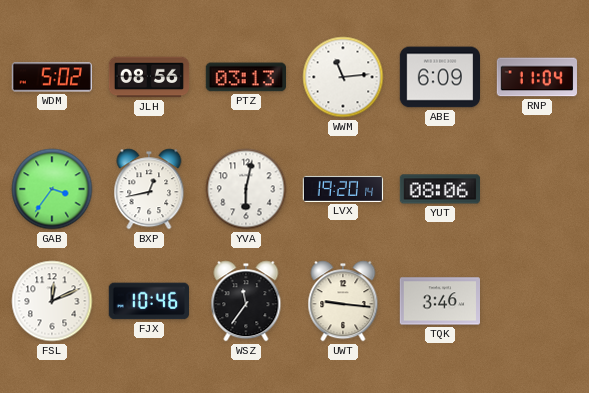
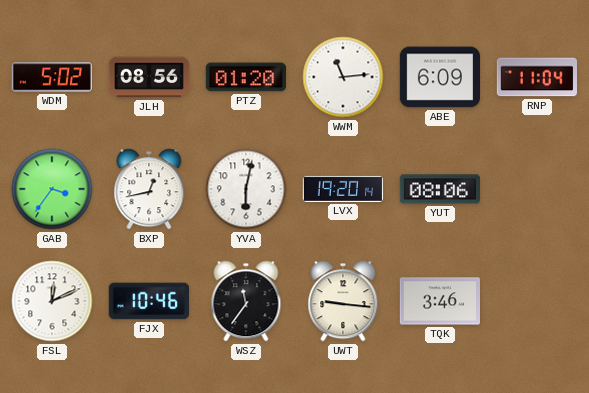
PTZ: 03:13 -> 01:20 (245, 77)
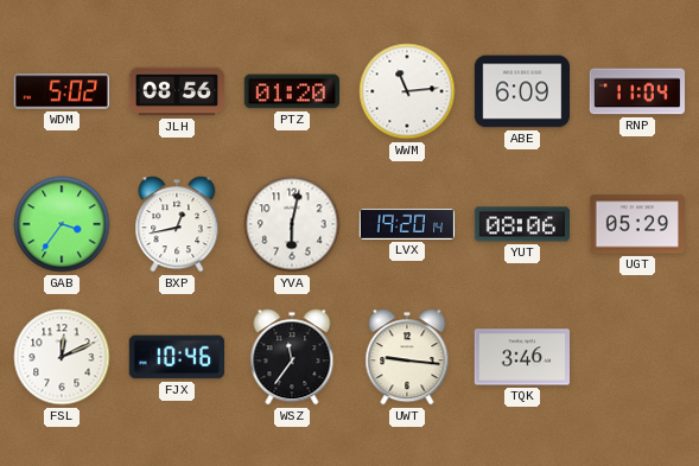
UGT: none -> 05:29 (637, 224)
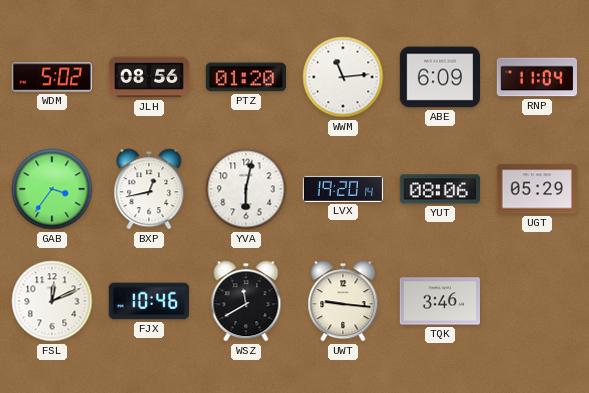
WSZ: 11:36 -> 11:40 (246, 301)
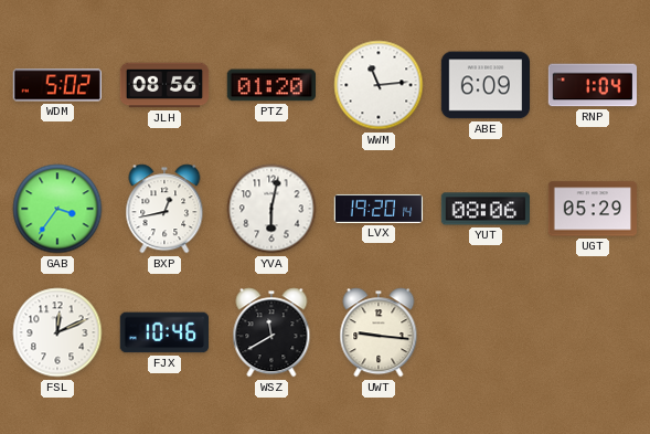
RNP: 11:04 -> 1:04 (593, 85)
TQK: 3:46 -> none (439, 301)
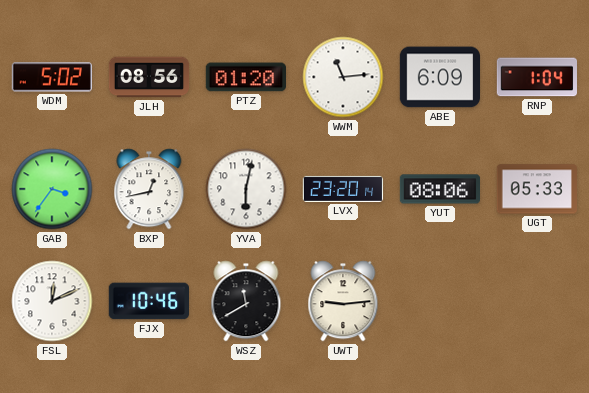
LVX: 19:20 -> 23:20 (343, 189)
UGT: 05:29 -> 05:33 (537, 189)
UWT: 9:16 -> 9:14 (343, 301)
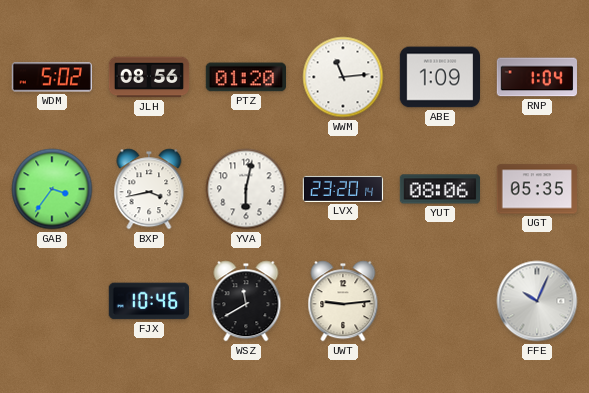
ABE: 6:09 -> 1:09 (440, 77)
BXP: 12:43 -> 3:43 (149, 189)
UGT: 05:33 -> 05:35 (537, 189)
FSL: 12:11 -> none (52, 301)
FFE: none -> 10:04 (537, 301)
